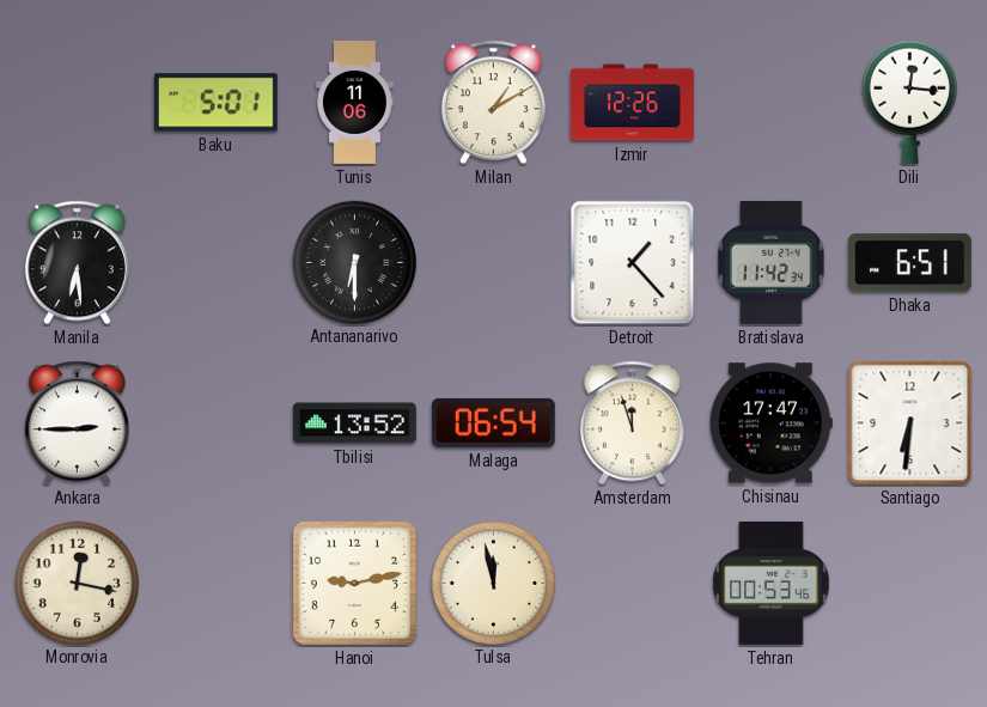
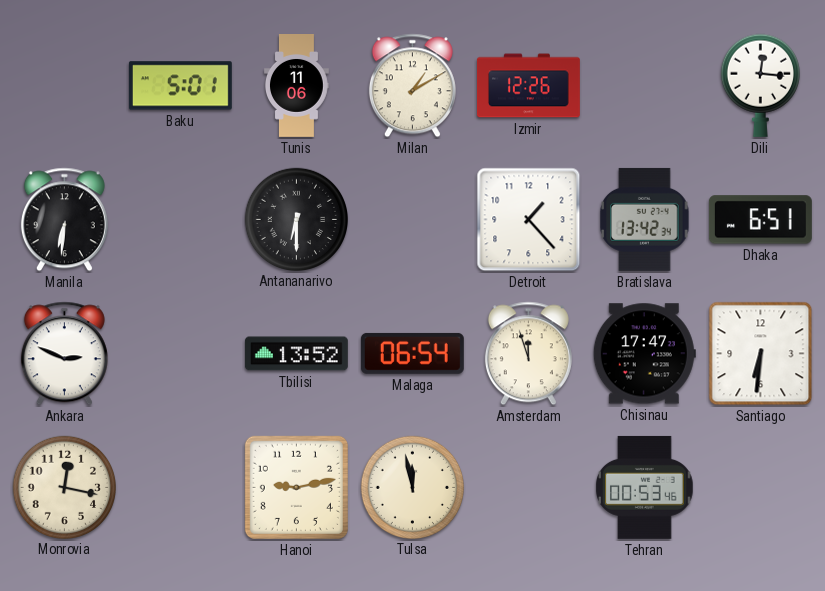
Manila: 6:29 -> 6:31 (64, 220)
Bratislava: 11:42 -> 13:42 (645, 219)
Ankara: 2:45 -> 2:49 (64, 354)
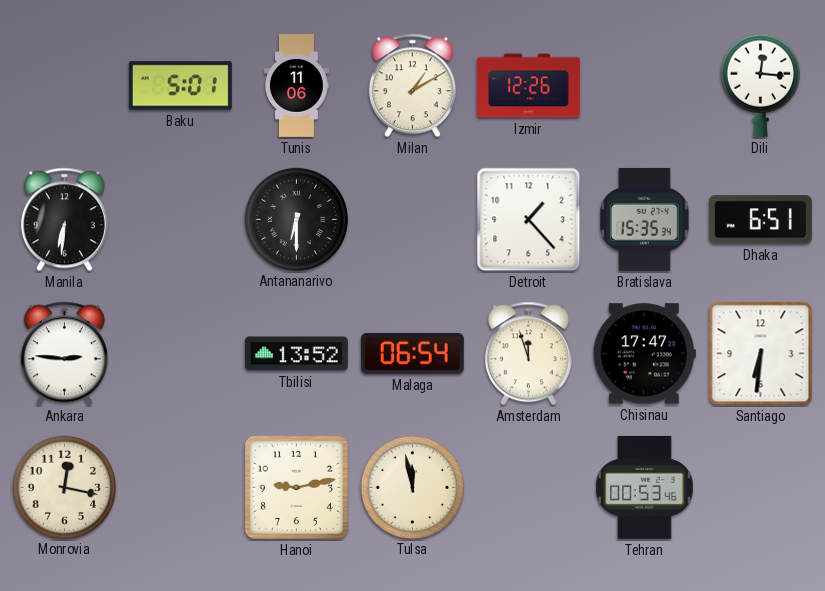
Bratislava: 13:42 -> 15:35 (645, 219)
Ankara: 2:49 -> 2:46 (64, 354)
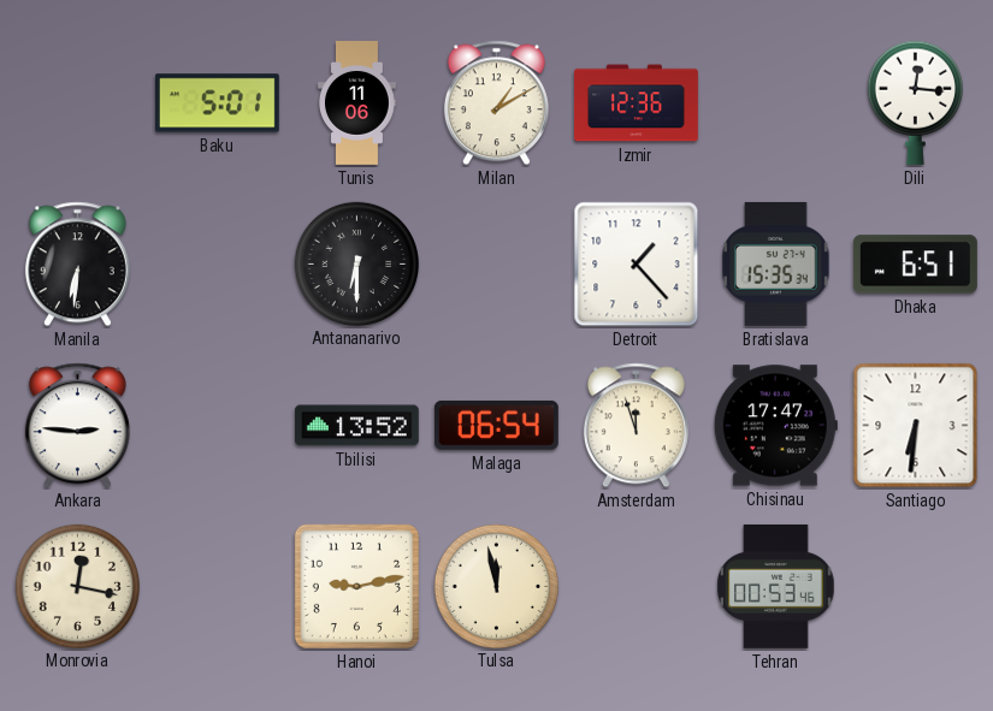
Izmir: 12:26 -> 12:36 (637, 103)
